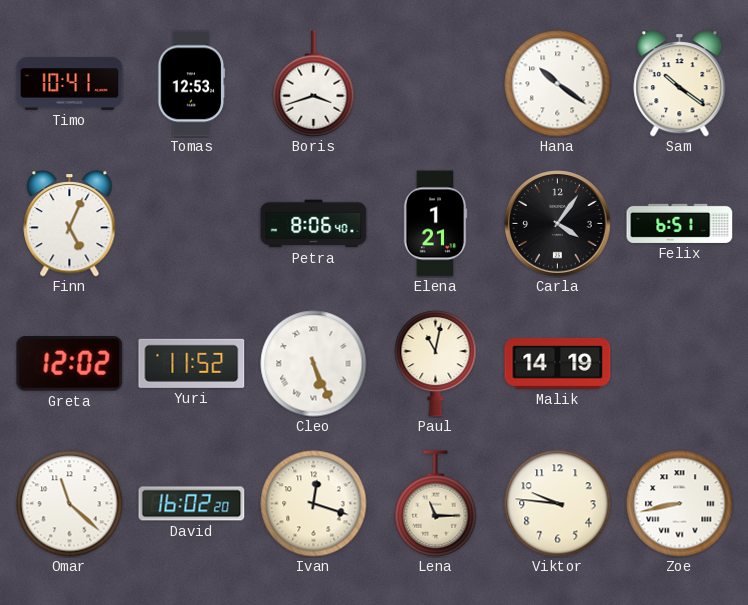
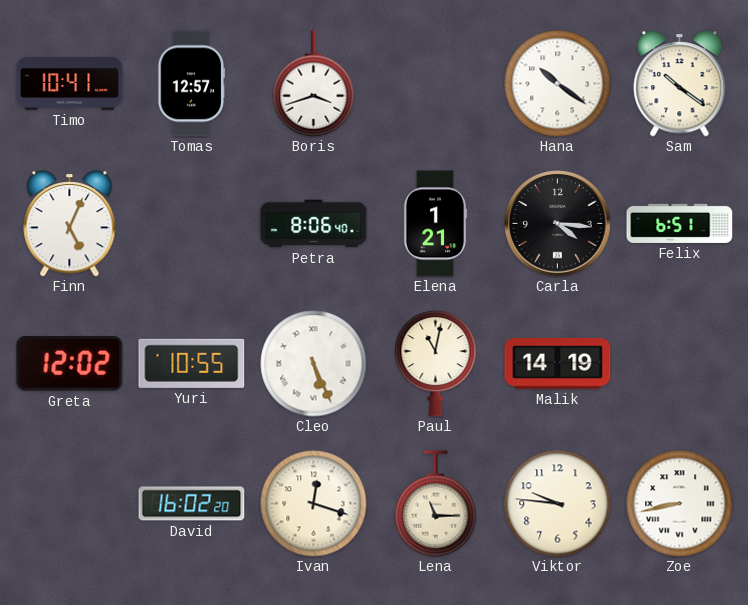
Tomas: 12:53 -> 12:57 (192, 84)
Carla: 4:06 -> 4:16 (558, 224)
Yuri: 11:52 -> 10:55 (192, 363)
Omar: 11:22 -> none (70, 504)
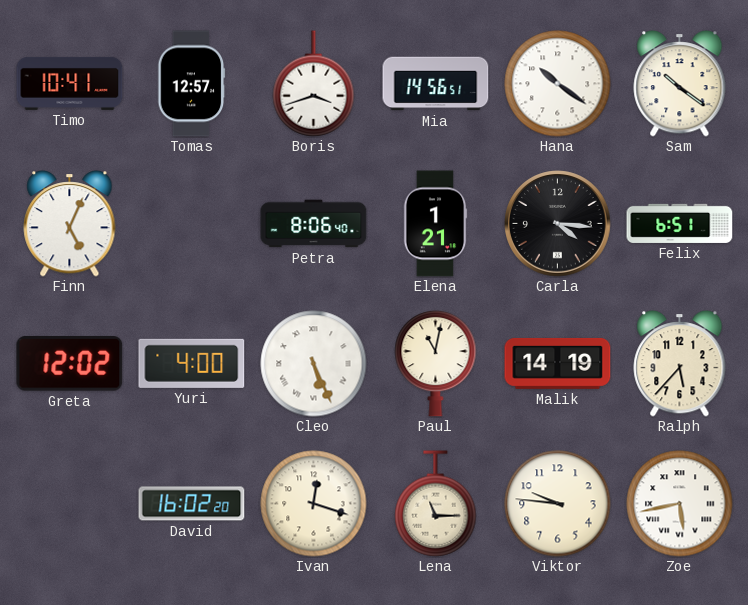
Mia: none -> 14:56 (436, 84)
Yuri: 10:55 -> 4:00 (192, 363)
Ralph: none -> 5:37 (680, 364)
Zoe: 8:43 -> 5:43 (680, 504)
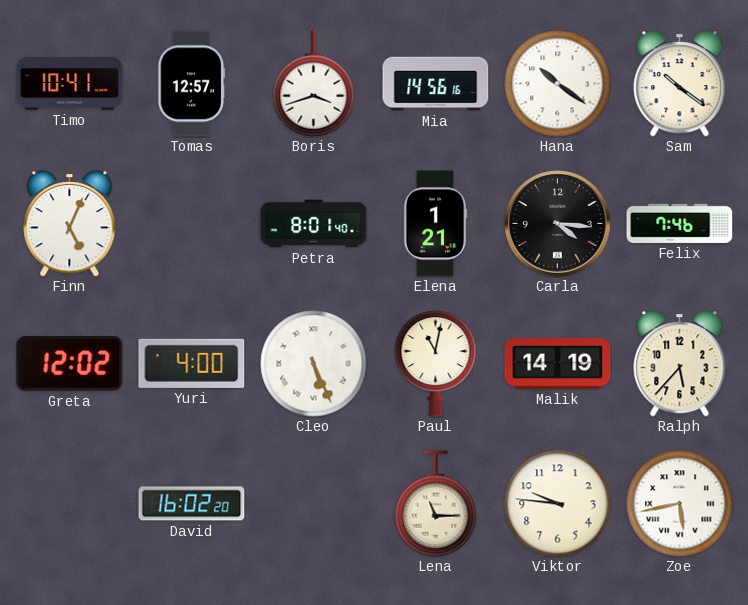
Mia: 14:56:51 -> 14:56:16 (436, 84)
Petra: 8:06 -> 8:01 (314, 224)
Felix: 6:51 -> 7:46 (680, 223)
Ivan: 12:18 -> none (314, 504)
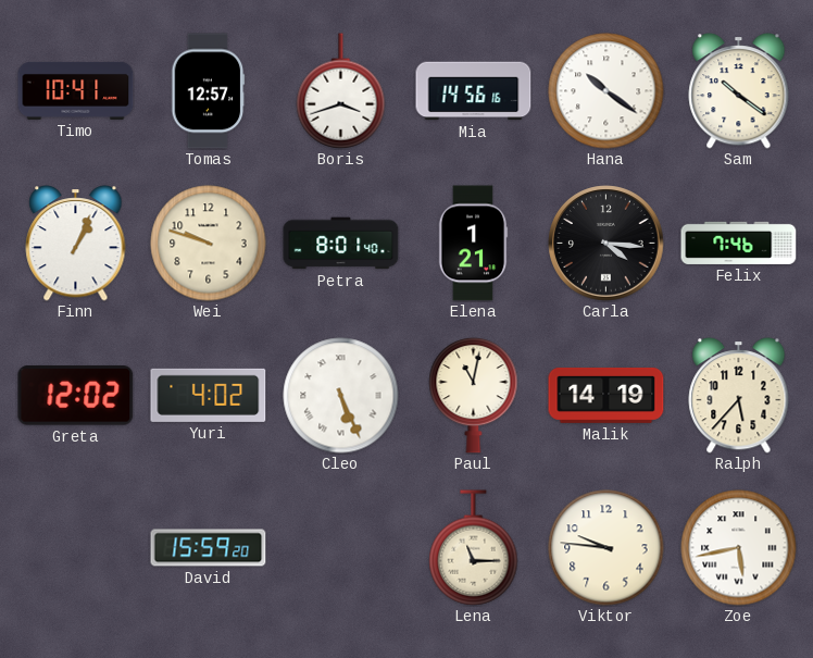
Finn: 5:04 -> 1:04 (76, 244)
Wei: none -> 9:48 (209, 244)
Yuri: 4:00 -> 4:02 (209, 395)
David: 16:02 -> 15:59 (209, 548)
